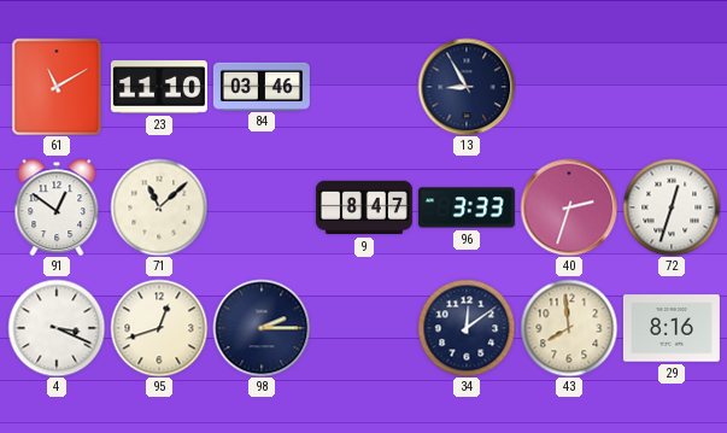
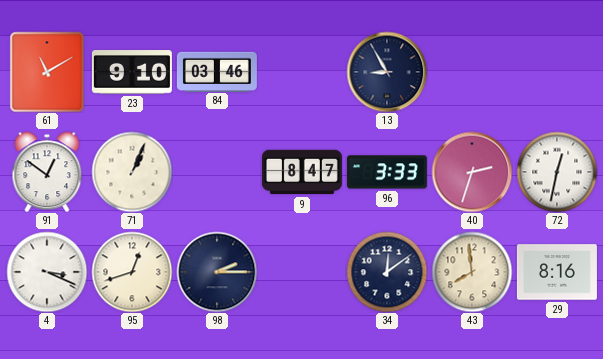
23: 11:10 -> 9:10 (132, 72)
71: 11:08 -> 1:04 (132, 172)
72: 12:33 -> 12:32 (557, 172)
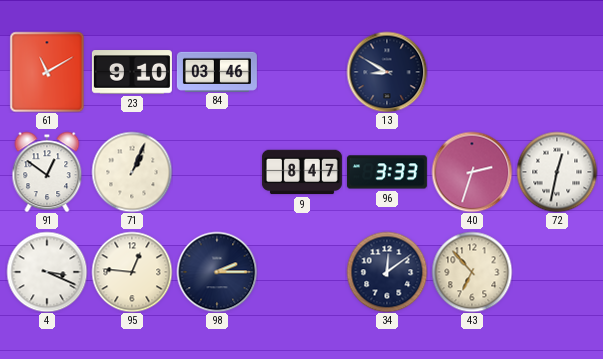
13: 8:55 -> 8:50 (387, 72)
95: 12:42 -> 12:46 (132, 272)
43: 7:59 -> 6:53 (472, 272)
29: 8:16 -> none (557, 272)
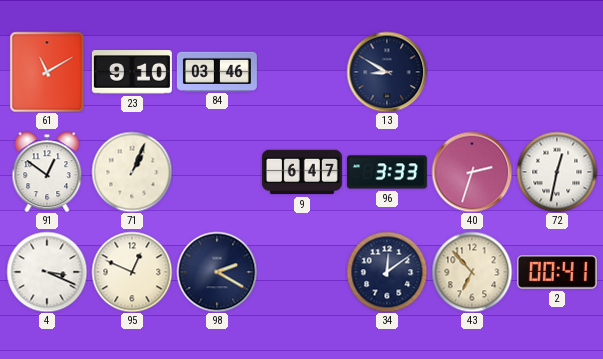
9: 8:47 -> 6:47 (302, 172)
95: 12:46 -> 12:49 (132, 272)
98: 2:15 -> 2:20 (217, 272)
2: none -> 00:41 (557, 273)
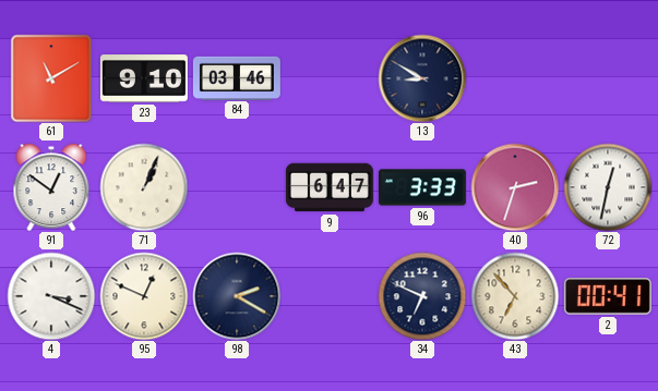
34: 12:09 -> 6:49 (422, 296)
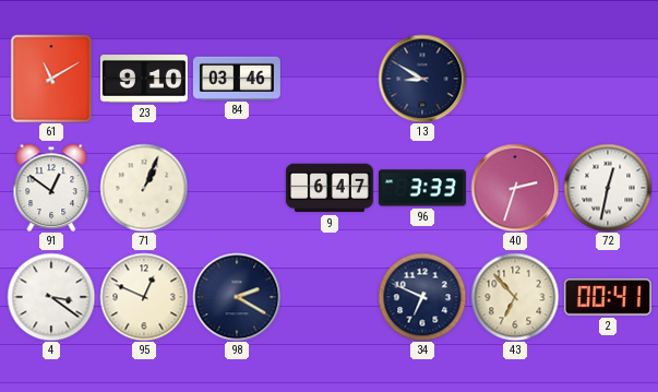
4: 3:19 -> 3:21 (51, 297)
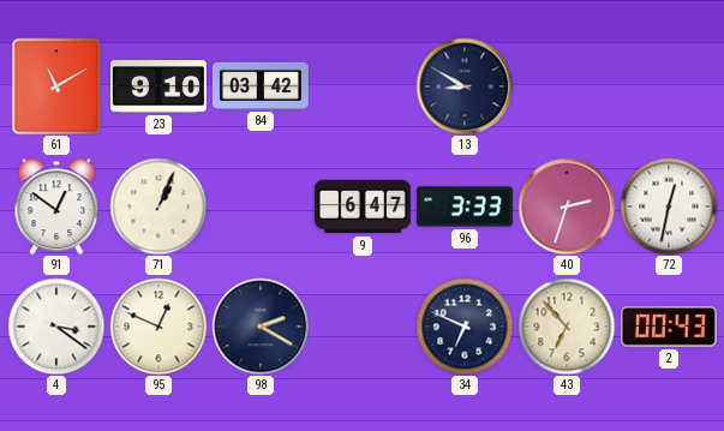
84: 03:46 -> 03:42 (261, 85)
2: 00:41 -> 00:43 (669, 328)
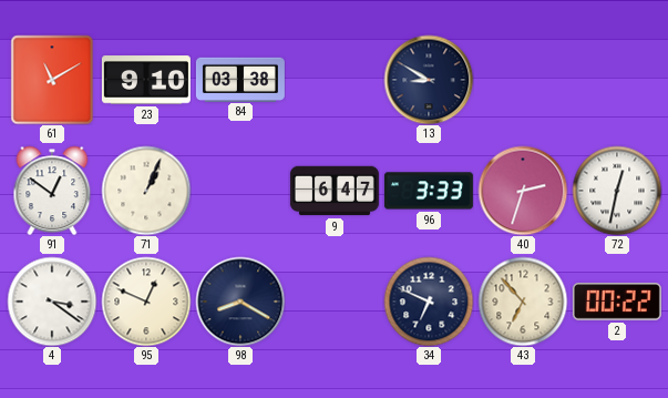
84: 03:42 -> 03:38 (240, 79)
98: 2:20 -> 8:20 (240, 302)
2: 00:43 -> 00:22 (617, 303)
